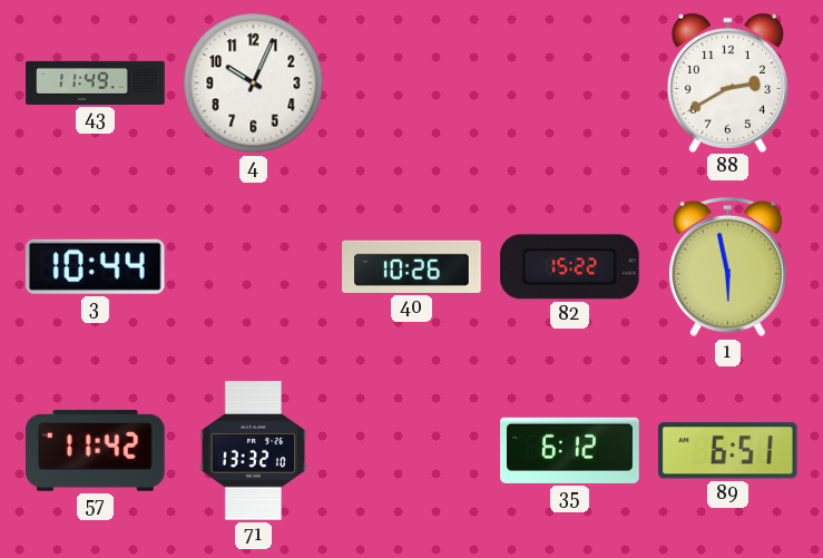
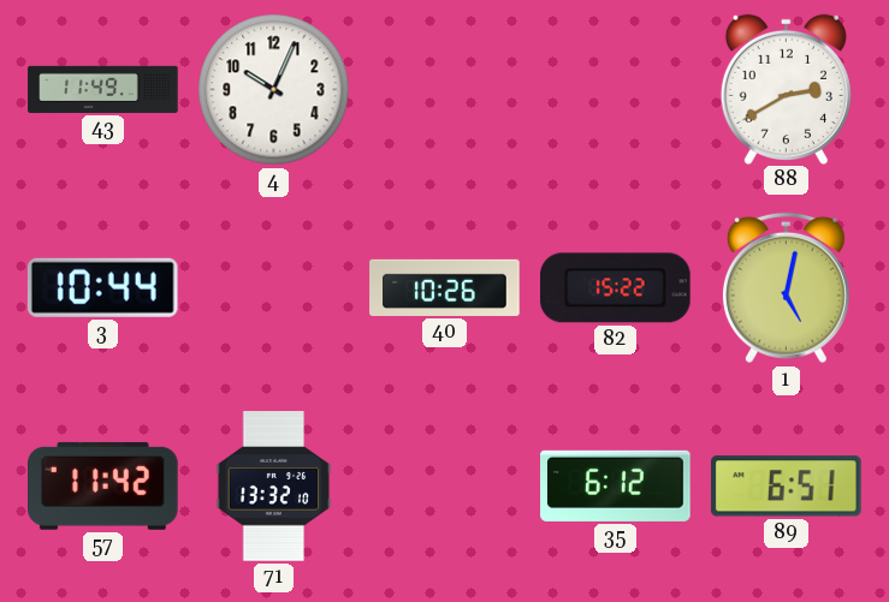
1: 5:58 -> 5:02 (786, 288)
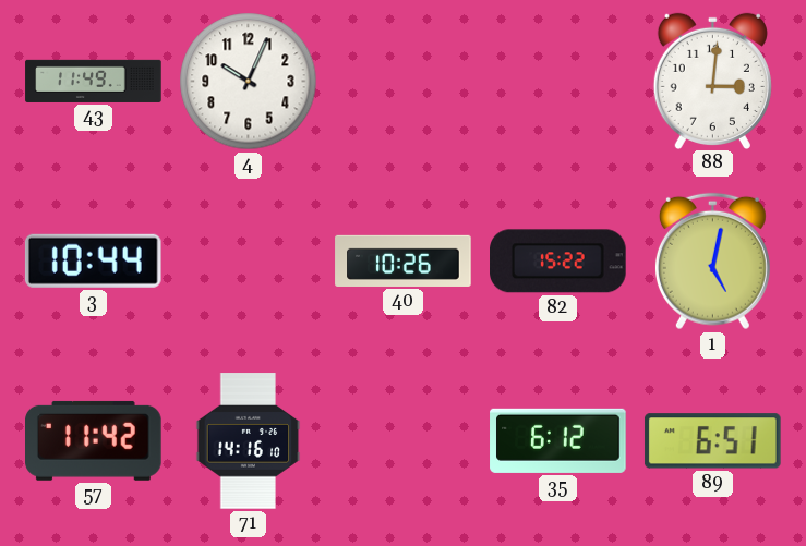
88: 2:40 -> 3:01 (712, 81)
71: 13:32 -> 14:16 (249, 441)
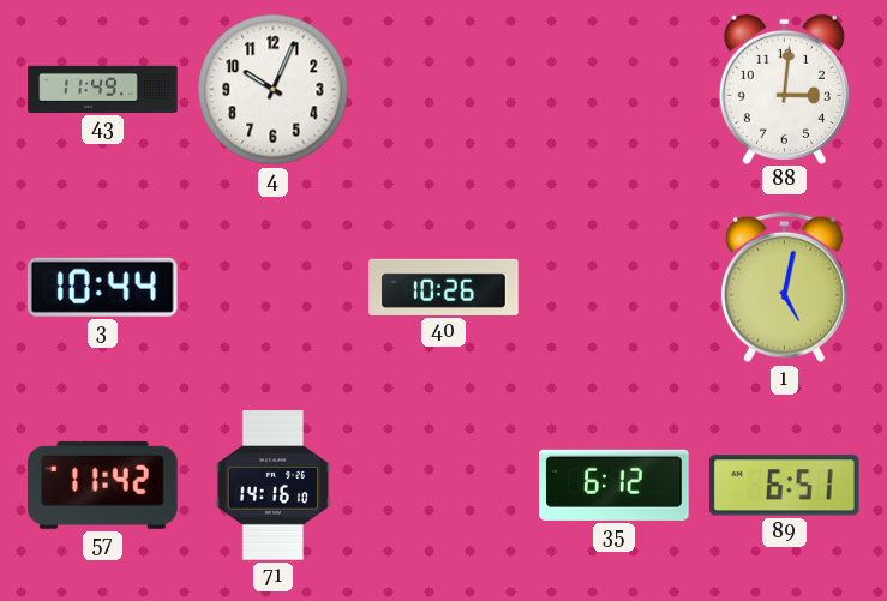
82: 15:22 -> none (558, 262)
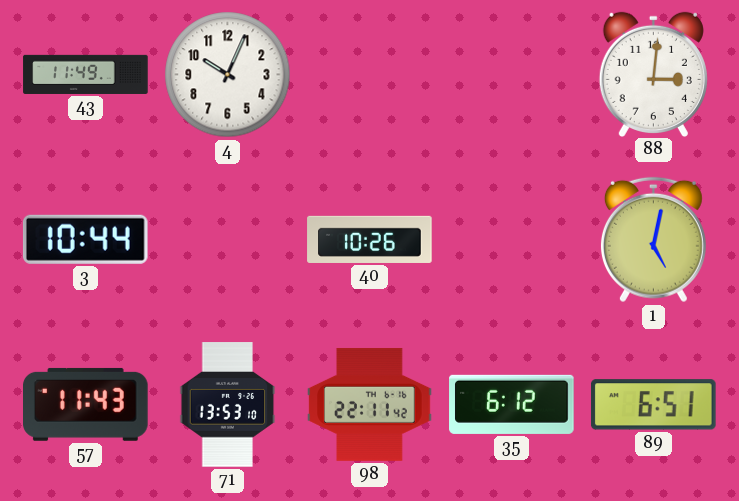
57: 11:42 -> 11:43 (86, 404)
71: 14:16 -> 13:53 (228, 405)
98: none -> 22:11 (370, 404)
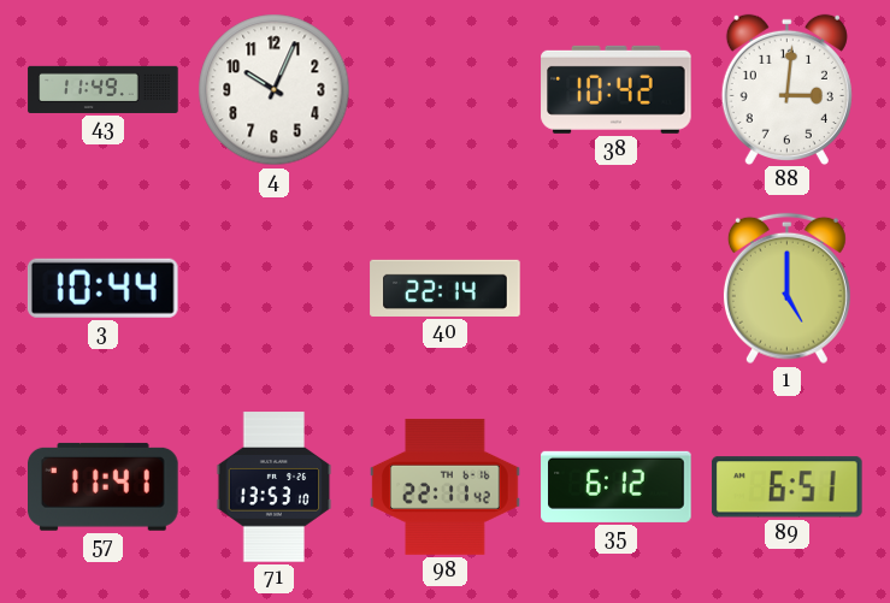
38: none -> 10:42 (617, 89)
40: 10:26 -> 22:14 (446, 288)
1: 5:02 -> 5:00 (786, 289)
57: 11:43 -> 11:41 (104, 486)
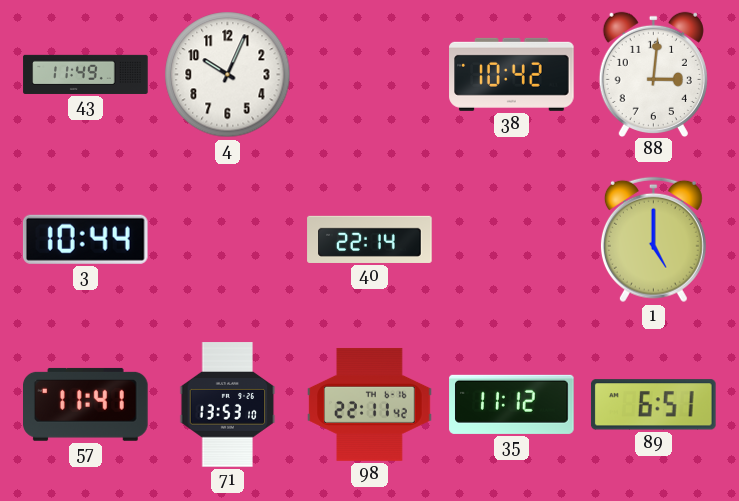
35: 6:12 -> 11:12 (512, 404)
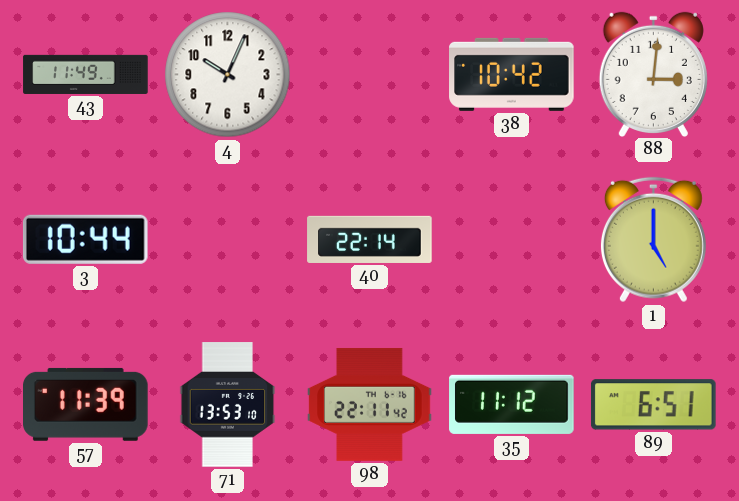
57: 11:41 -> 11:39 (86, 404)
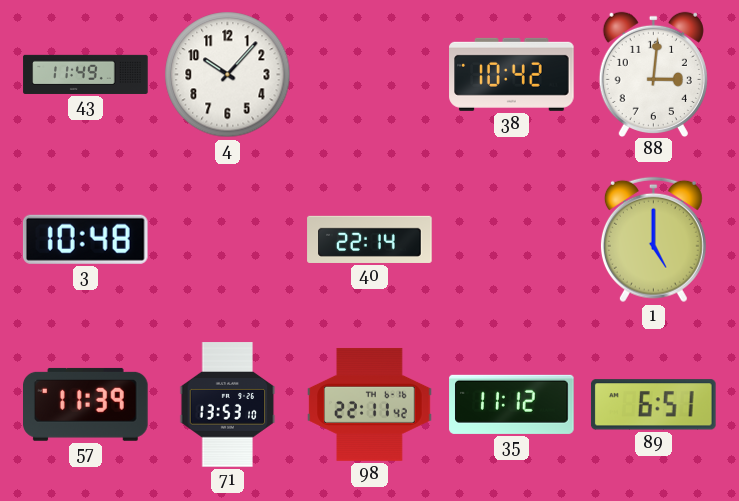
4: 10:04 -> 10:07 (228, 75)
3: 10:44 -> 10:48 (85, 239)
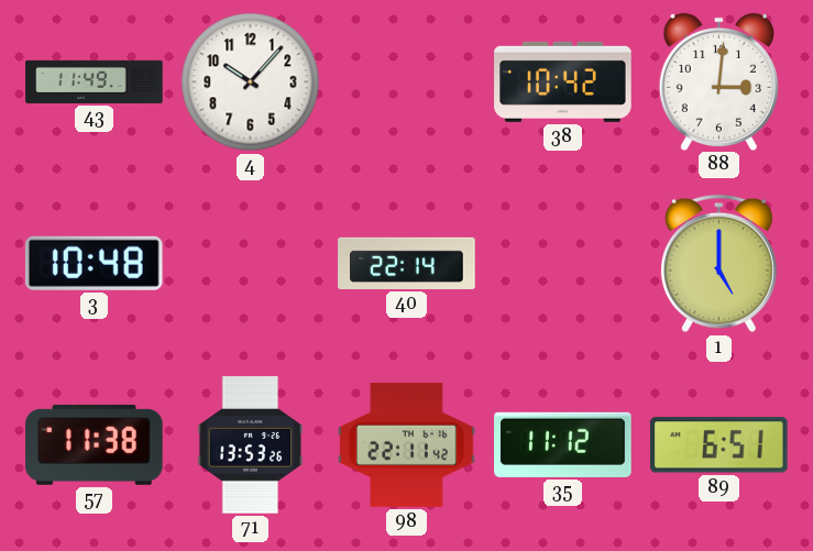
57: 11:39 -> 11:38 (95, 444)
71: 13:53:10 -> 13:53:26 (251, 445)
